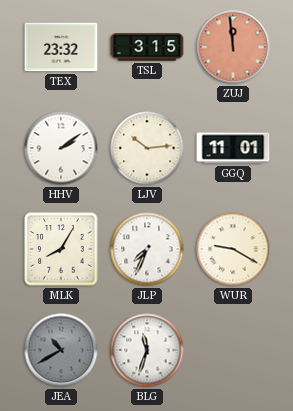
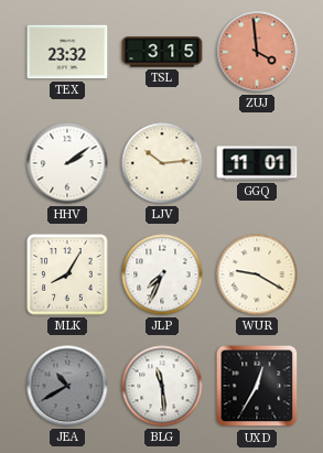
ZUJ: 11:59 -> 3:59 (257, 52)
BLG: 11:33 -> 11:29 (162, 386)
UXD: none -> 12:35 (257, 386)
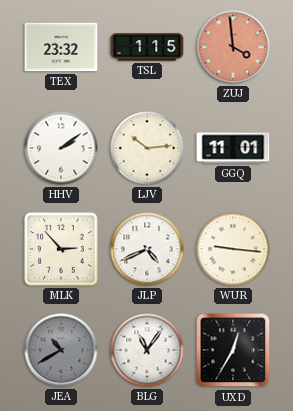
TSL: 3:15 -> 1:15 (147, 47)
MLK: 8:05 -> 2:53 (61, 249)
JLP: 7:34 -> 4:41 (147, 249)
WUR: 9:20 -> 9:16 (233, 249)
BLG: 11:29 -> 11:06 (147, 350)
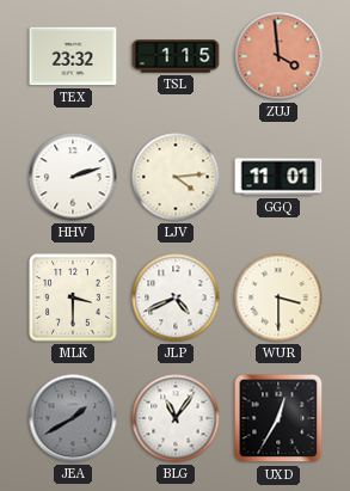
HHV: 2:09 -> 2:12 (73, 177)
LJV: 10:14 -> 4:14 (176, 177)
MLK: 2:53 -> 3:30 (73, 297)
WUR: 9:16 -> 3:30 (278, 297)
JEA: 10:40 -> 1:40 (73, 418)
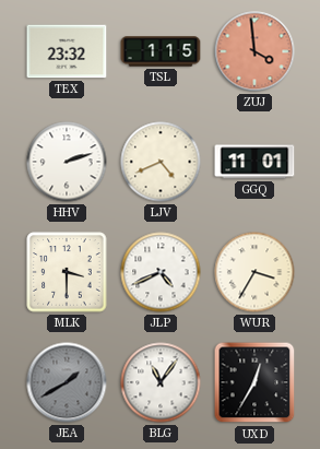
LJV: 4:14 -> 4:41 (161, 162)
WUR: 3:30 -> 3:35 (254, 272)
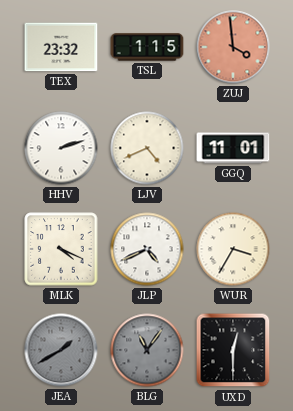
MLK: 3:30 -> 4:19 (61, 249)
BLG dial: white -> grey (147, 350)
UXD: 12:35 -> 12:30 (233, 350)
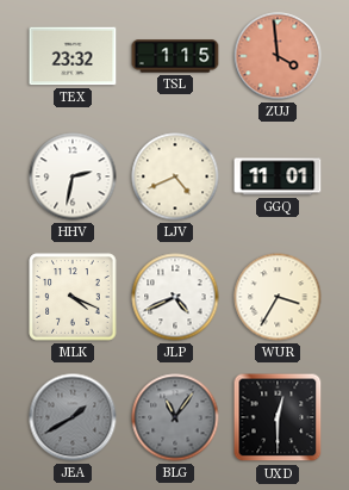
HHV: 2:12 -> 2:32 (73, 176)
